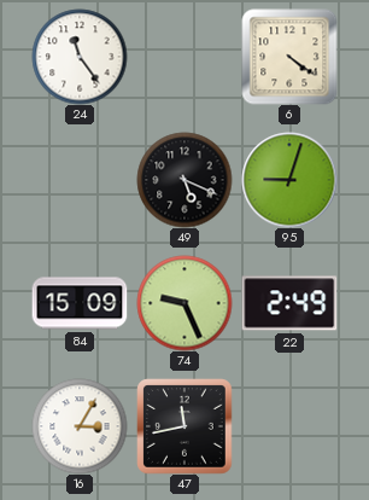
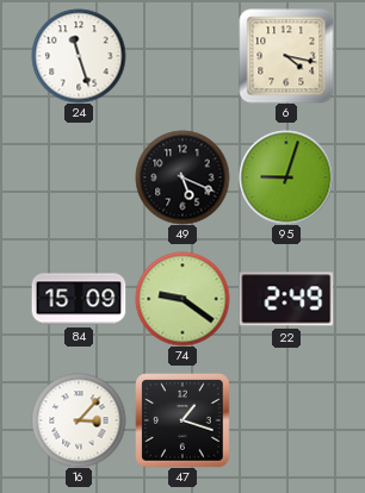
24: 11:24 -> 11:27 (79, 56)
6: 4:21 -> 4:17 (286, 56)
74: 9:26 -> 9:21 (182, 299)
16: 3:05 -> 3:07 (79, 420)
47: 11:43 -> 1:18 (182, 420)
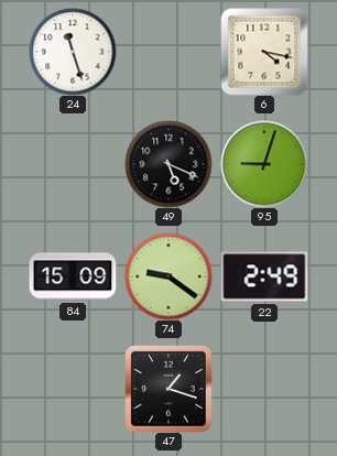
16: 3:07 -> none (79, 420)
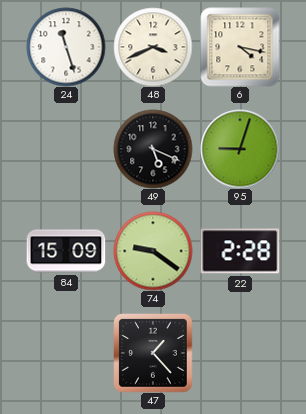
48: none -> 3:41 (153, 47)
22: 2:49 -> 2:28 (240, 251)
47: 1:18 -> 1:23 (153, 353)
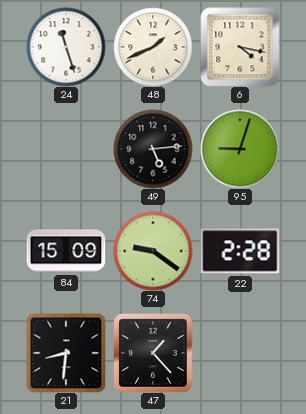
48: 3:41 -> 1:41 (153, 47)
49: 5:19 -> 5:14 (153, 149)
21: none -> 8:31 (66, 353)
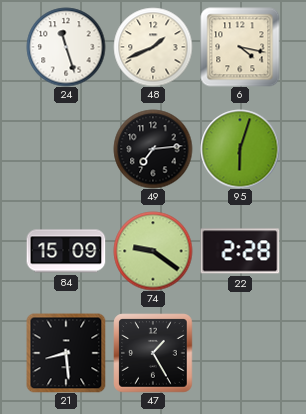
49: 5:14 -> 7:14 (153, 149)
95: 9:03 -> 6:03 (240, 149)
21: 8:31 -> 8:29 (66, 353)
47: 1:23 -> 1:25 (153, 353)
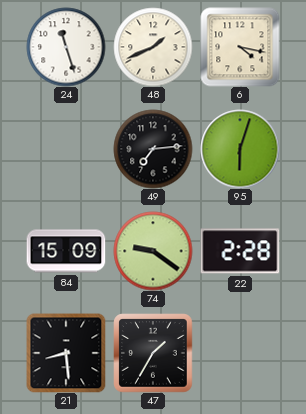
47: 1:25 -> 1:35 (153, 353)
